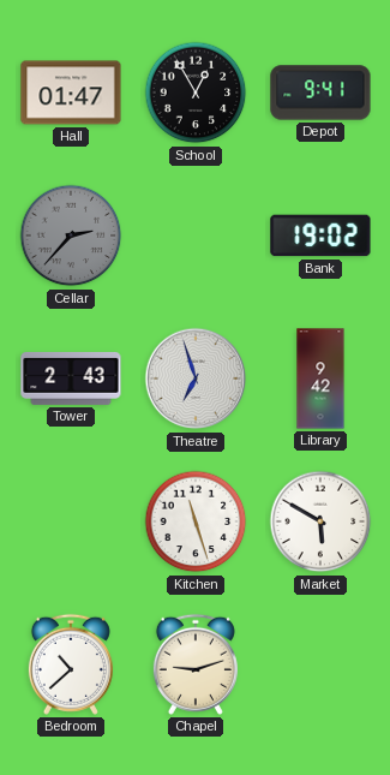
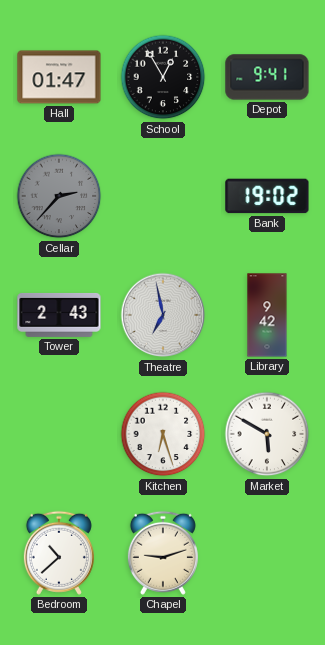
Theatre: 6:57 -> 6:58 (163, 315)
Kitchen: 11:27 -> 6:27 (163, 434)
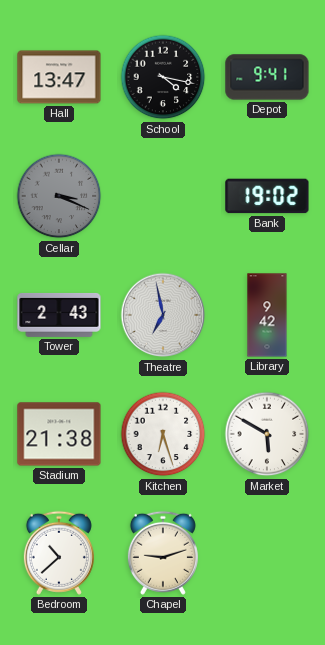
Hall: 01:47 -> 13:47 (59, 77)
School: 12:55 -> 4:17 (163, 77)
Cellar: 2:37 -> 3:19 (59, 196)
Stadium: none -> 21:38 (59, 434)
